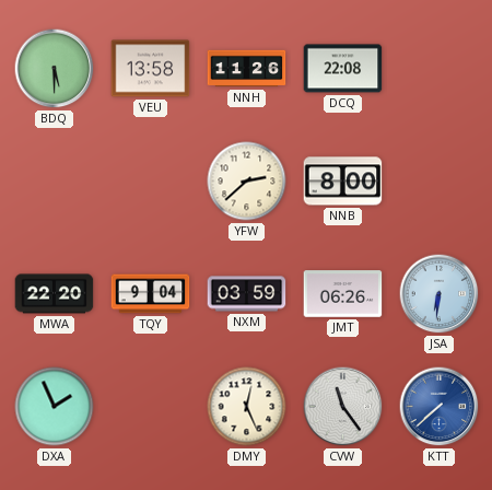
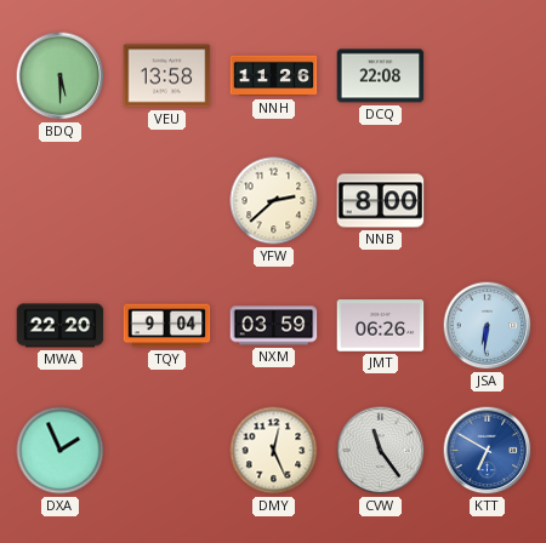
KTT: 7:38 -> 6:50 (488, 451)
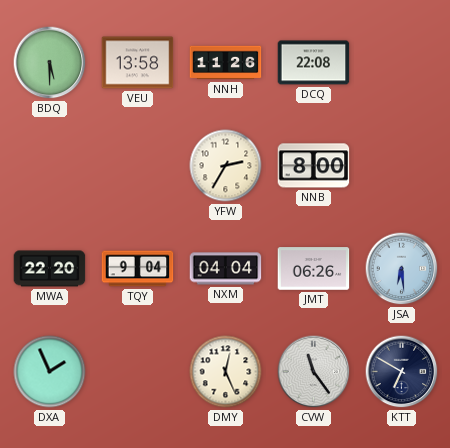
YFW: 2:38 -> 2:35 (226, 166)
NXM: 03:59 -> 04:04 (226, 269)
JSA: 6:31 -> 6:29 (402, 269)
KTT dial: blue -> navy (402, 372)
